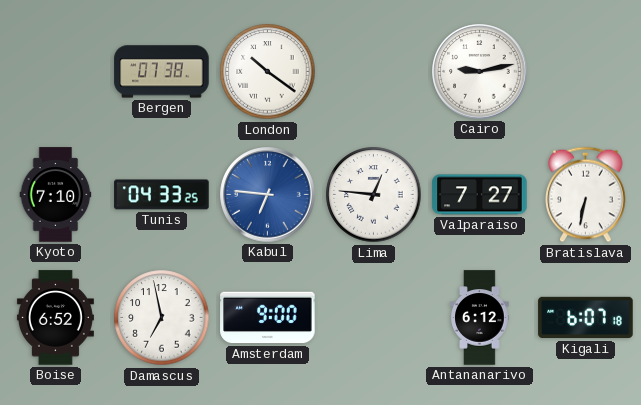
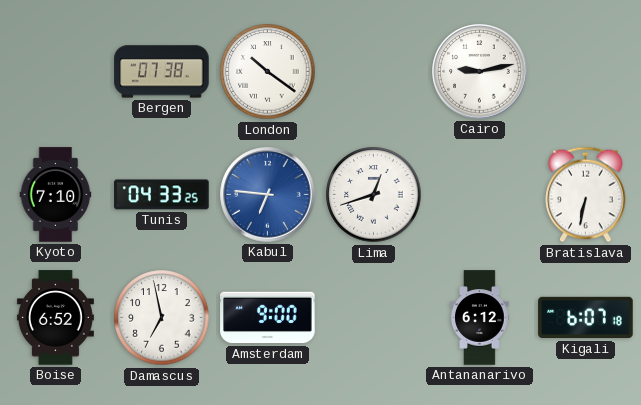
Lima: 12:46 -> 12:42 (374, 195)
Valparaiso: 7:27 -> none (480, 195)
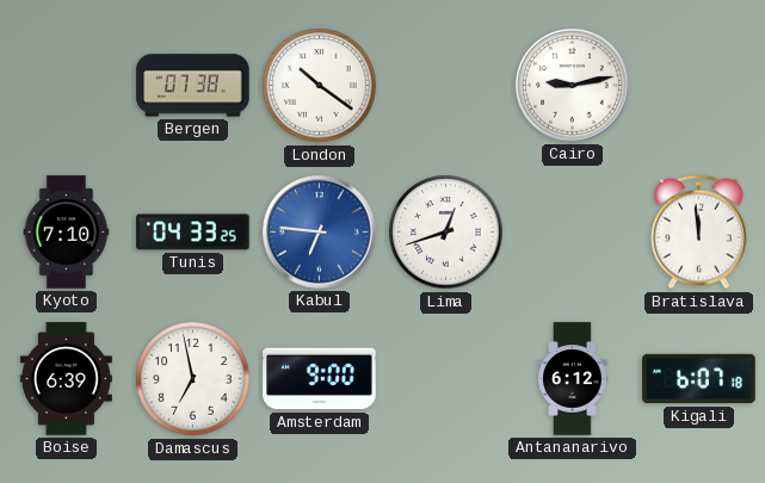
Bratislava: 6:32 -> 11:59 (699, 233)
Boise: 6:52 -> 6:39 (66, 379)
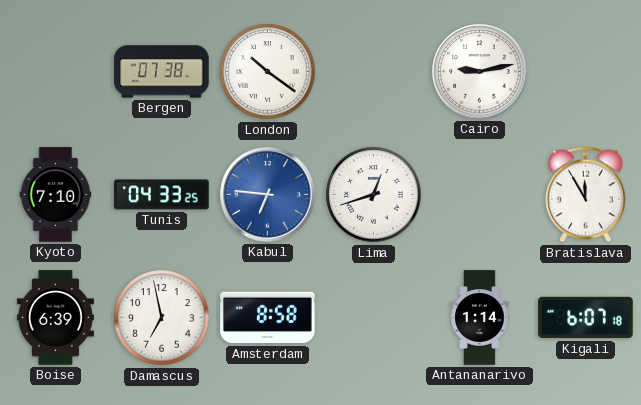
Bratislava: 11:59 -> 11:55 (586, 195)
Amsterdam: 9:00 -> 8:58 (268, 318)
Antananarivo: 6:12 -> 1:14 (480, 318)
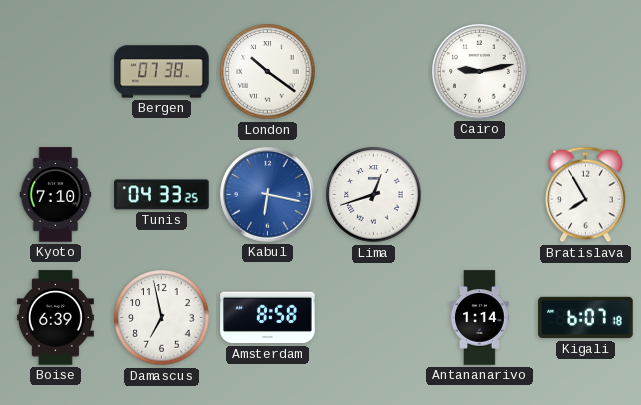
Kabul: 6:46 -> 6:17 (268, 195)
Bratislava: 11:55 -> 7:55 (586, 195)
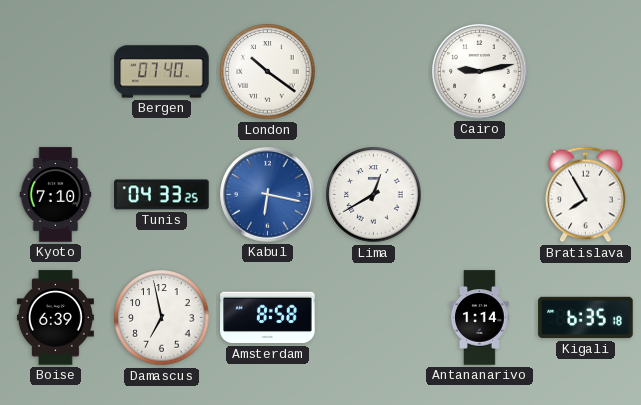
Bergen: 07:38 -> 07:40 (162, 72)
Lima: 12:42 -> 12:40 (374, 195)
Kigali: 6:07 -> 6:35 (586, 318)
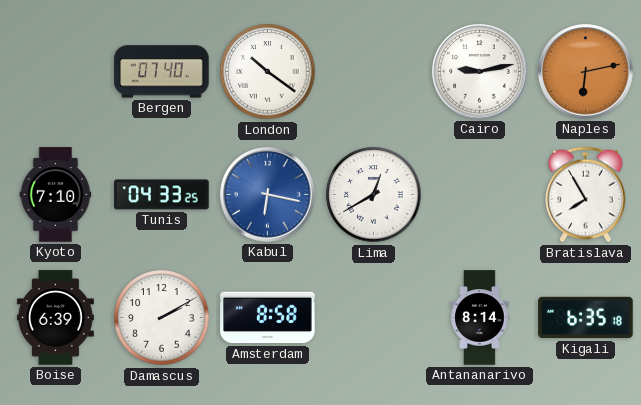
Naples: none -> 6:13 (586, 72)
Damascus: 6:58 -> 2:10 (162, 318)
Antananarivo: 1:14 -> 8:14 (480, 318)
